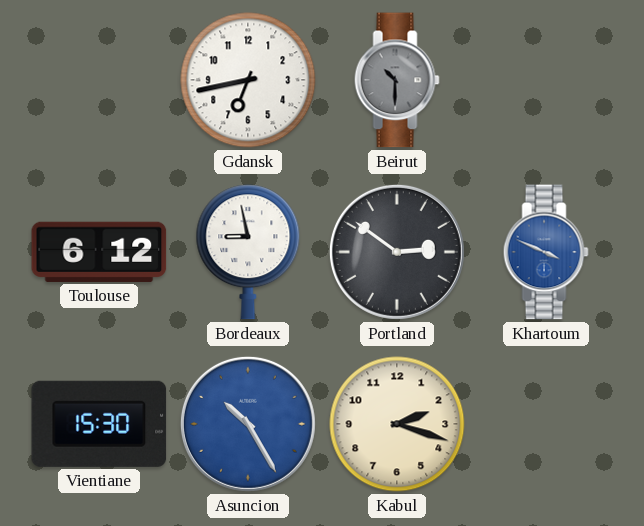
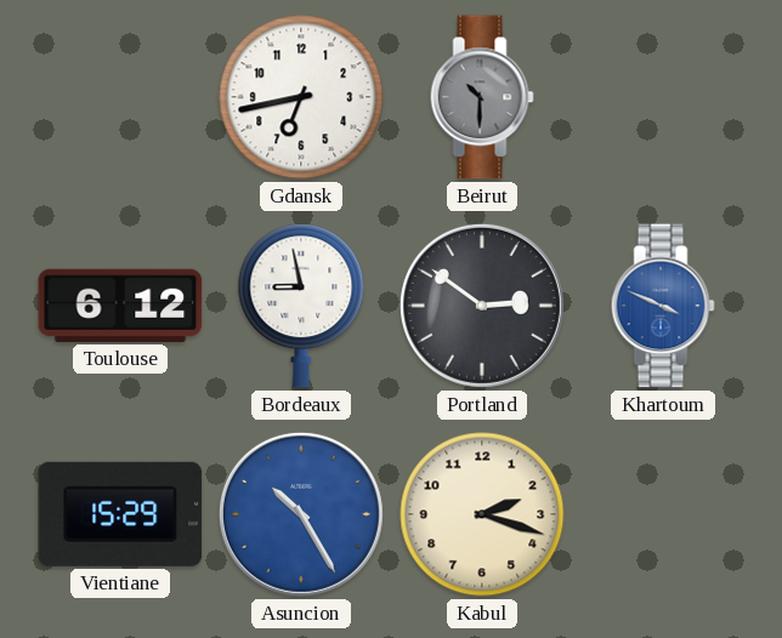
Vientiane: 15:30 -> 15:29 (120, 514)
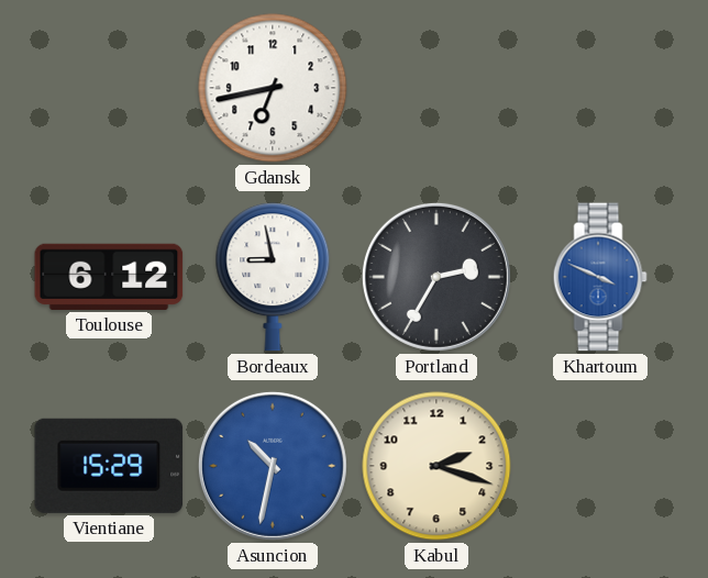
Beirut: 10:30 -> none (482, 97)
Portland: 2:51 -> 2:35 (436, 277)
Asuncion: 10:25 -> 10:32 (273, 466)
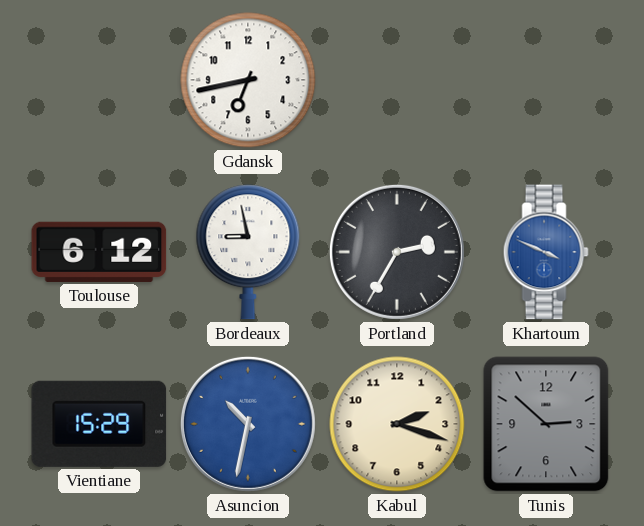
Tunis: none -> 2:52 (546, 424)
